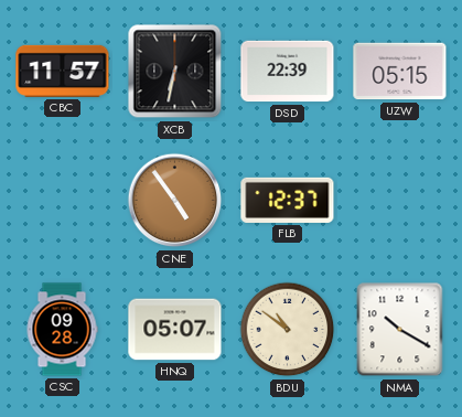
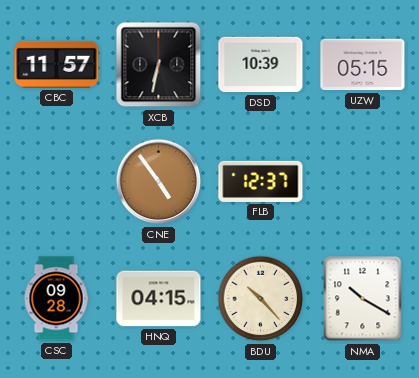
DSD: 22:39 -> 10:39 (261, 65)
HNQ: 05:07 -> 04:15 (159, 299)
BDU: 10:51 -> 10:23 (261, 299)
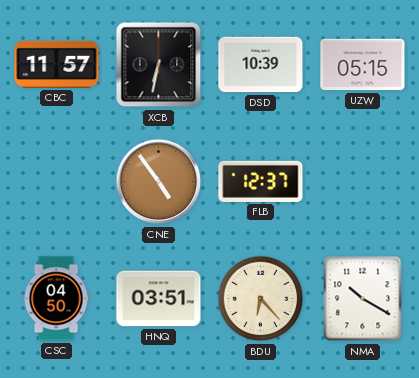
CSC: 09:28 -> 04:50 (56, 299)
HNQ: 04:15 -> 03:51 (159, 299)
BDU: 10:23 -> 6:23 (261, 299)
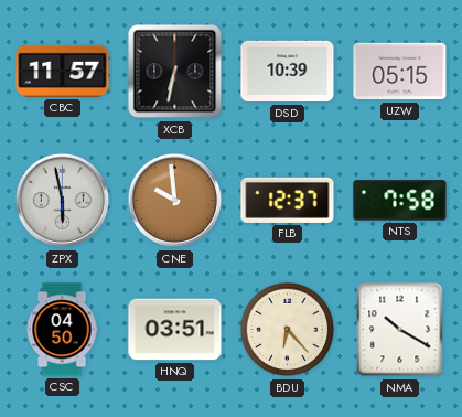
ZPX: none -> 5:58 (63, 201)
CNE: 4:54 -> 9:59 (175, 201)
NTS: none -> 7:58 (400, 201)
